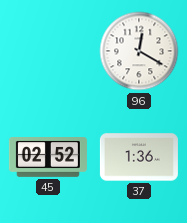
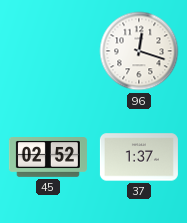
96: 12:20 -> 12:18 (139, 51)
37: 1:36 -> 1:37 (139, 157)
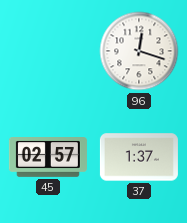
45: 02:52 -> 02:57 (48, 158)
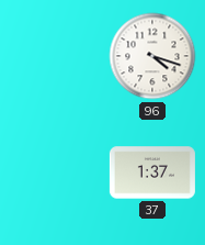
96: 12:18 -> 4:18 (152, 56)
45: 02:57 -> none (48, 158)
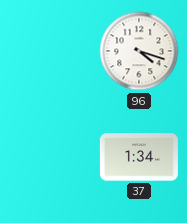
37: 1:37 -> 1:34 (139, 157)
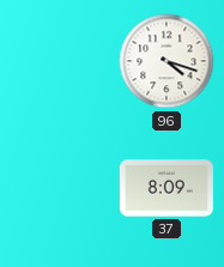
37: 1:34 -> 8:09 (167, 188)
